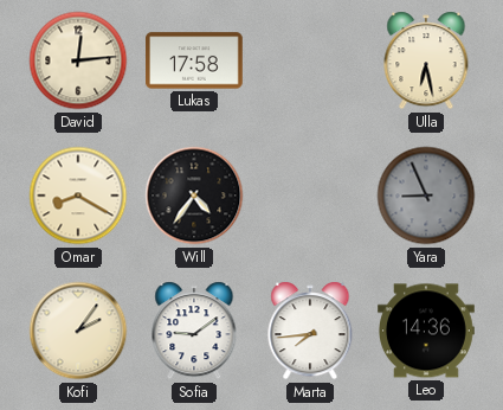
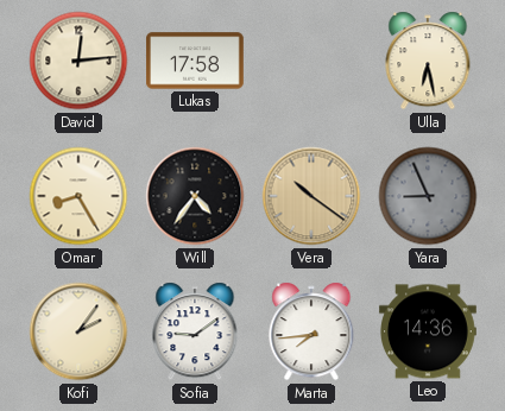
Omar: 8:20 -> 8:25 (78, 196)
Vera: none -> 10:21 (311, 196)
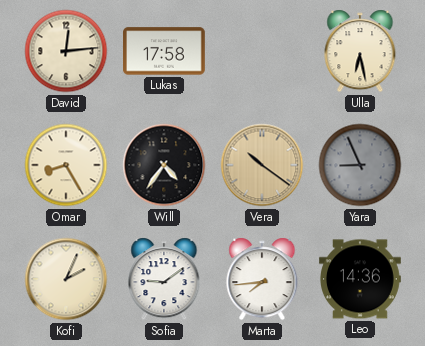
Kofi: 2:06 -> 2:04 (66, 279)
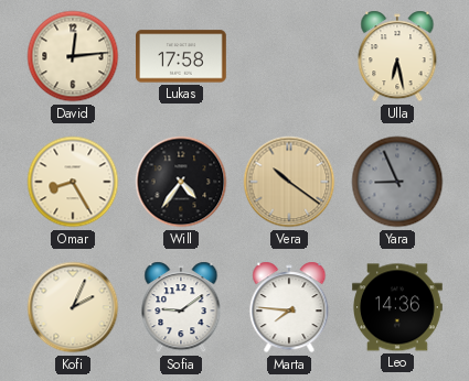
Marta: 7:44 -> 7:46 (289, 307)
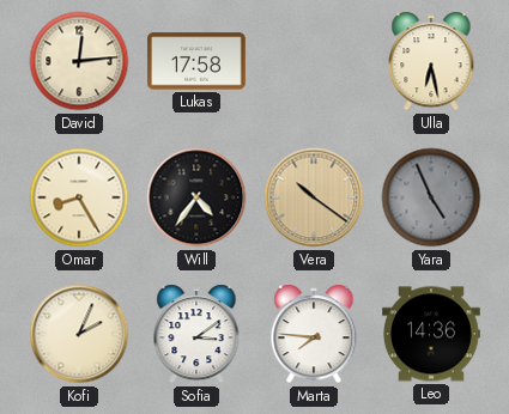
Yara: 8:56 -> 4:56 (431, 197)
Sofia: 9:09 -> 3:09 (196, 334)
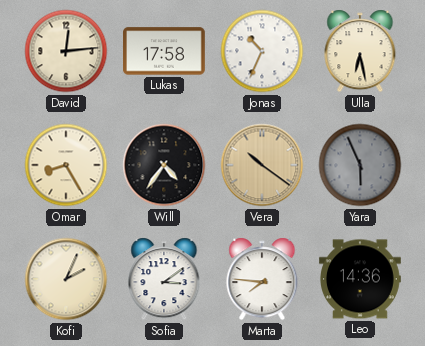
Jonas: none -> 10:34 (262, 51)
Yara: 4:56 -> 5:56 (360, 165)
